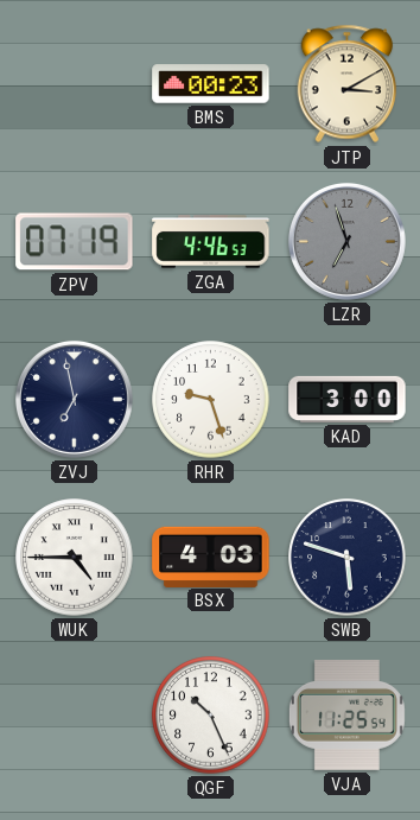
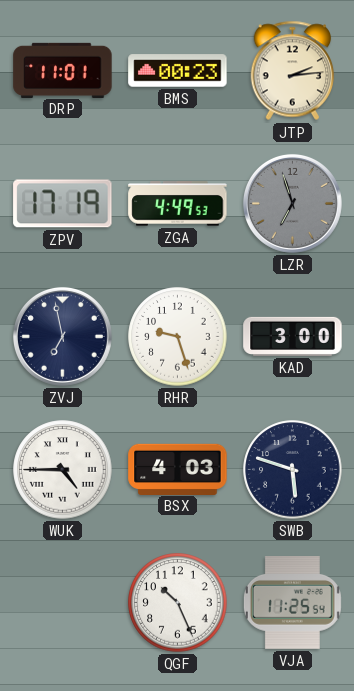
DRP: none -> 11:01 (63, 70)
JTP: 3:10 -> 2:14 (293, 71)
ZPV: 07:19 -> 17:19 (63, 204)
ZGA: 4:46 -> 4:49 (178, 204)
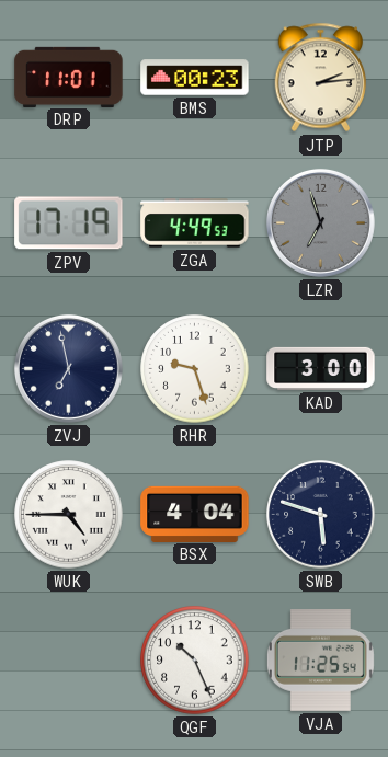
BSX: 4:03 -> 4:04 (195, 514)
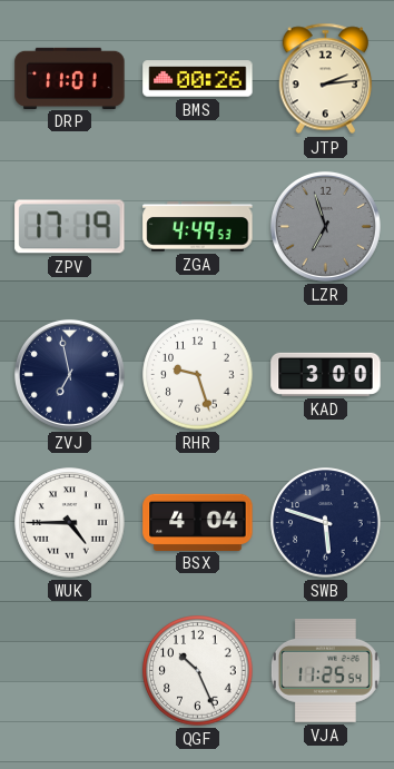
BMS: 00:23 -> 00:26 (198, 79)
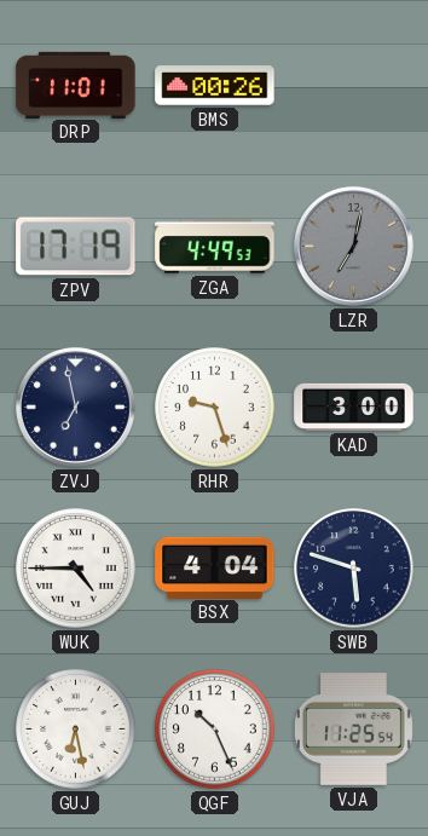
JTP: 2:14 -> none (326, 79)
LZR: 6:57 -> 7:02 (353, 246)
GUJ: none -> 6:28 (76, 730)
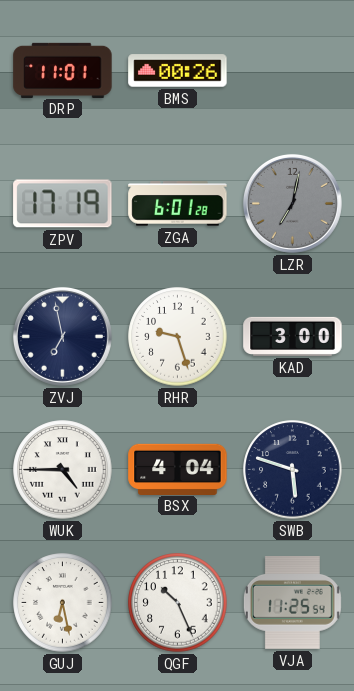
ZGA: 4:49 -> 6:01 (178, 204)
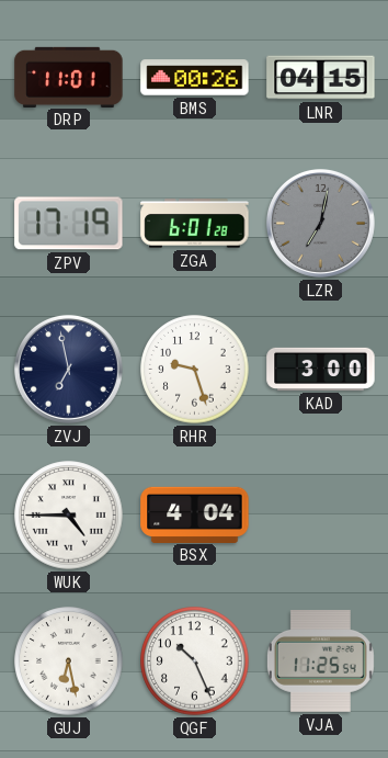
LNR: none -> 04:15 (321, 78)
SWB: 5:48 -> none (293, 470)
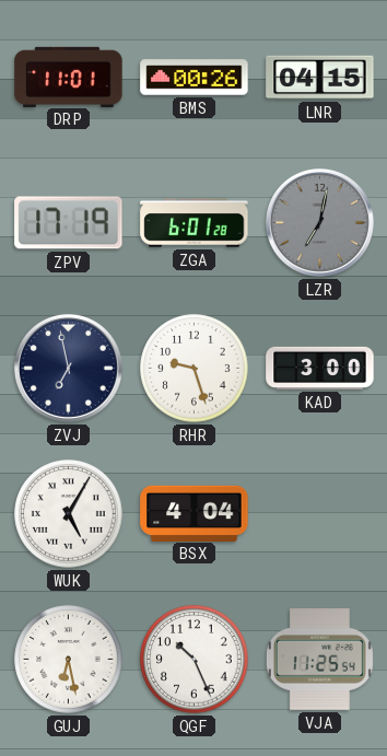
WUK: 4:45 -> 5:05 (69, 514)
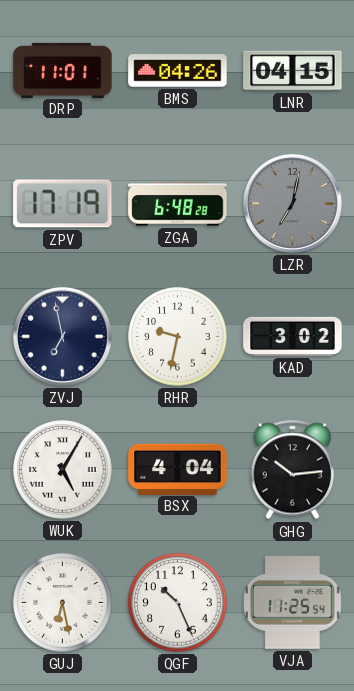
BMS: 00:26 -> 04:26 (178, 71)
ZGA: 6:01 -> 6:48 (178, 204)
RHR: 9:27 -> 9:32 (178, 337)
KAD: 3:00 -> 3:02 (293, 336)
GHG: none -> 10:14 (293, 470)
